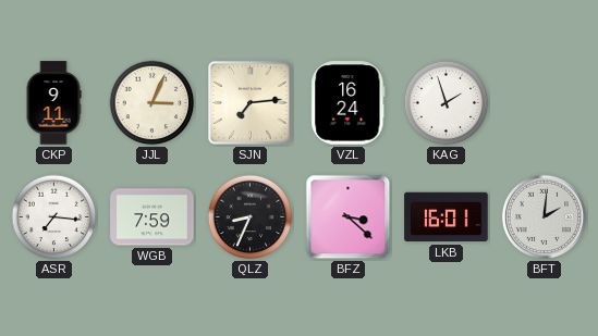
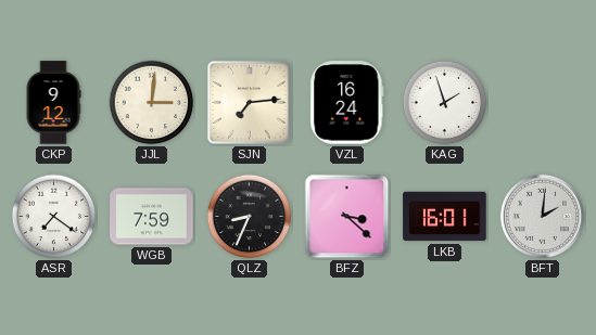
CKP: 9:11 -> 9:12 (53, 103)
JJL: 3:04 -> 3:01 (152, 103)
ASR: 7:16 -> 7:21 (54, 217)
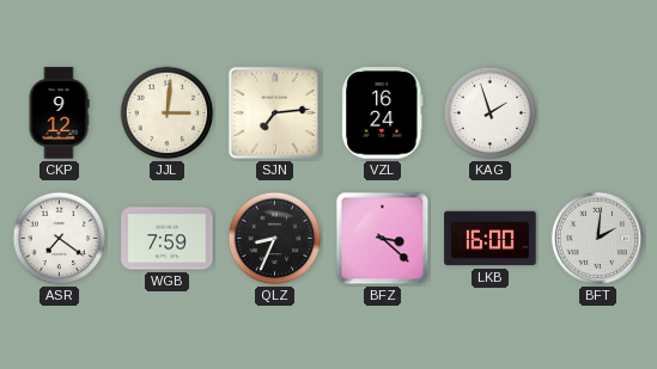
LKB: 16:01 -> 16:00 (491, 239)
